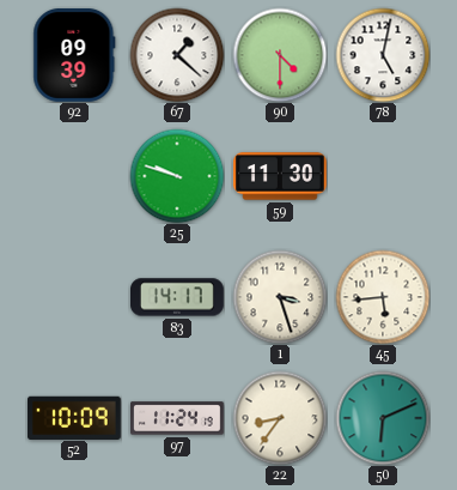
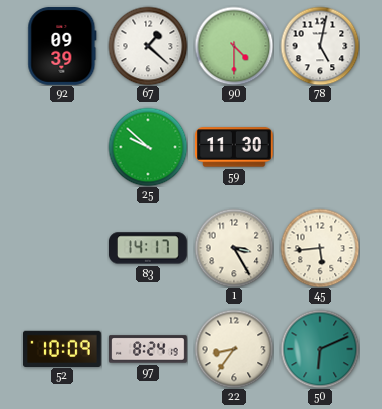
25: 9:48 -> 9:52 (148, 147)
1: 3:27 -> 3:25 (234, 248)
97: 11:24 -> 8:24 (149, 349)
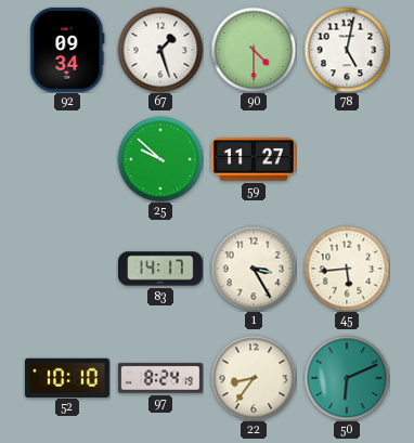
92: 09:39 -> 09:34 (67, 50)
67: 1:22 -> 1:27 (160, 50)
59: 11:30 -> 11:27 (254, 159)
52: 10:09 -> 10:10 (68, 377)
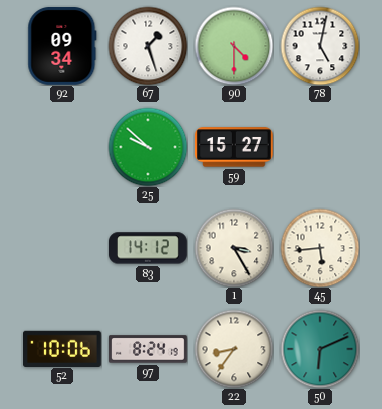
59: 11:27 -> 15:27 (234, 147)
83: 14:17 -> 14:12 (149, 248)
52: 10:10 -> 10:06 (63, 348)
